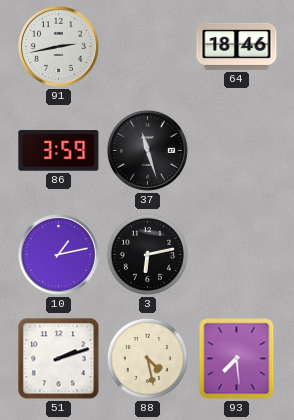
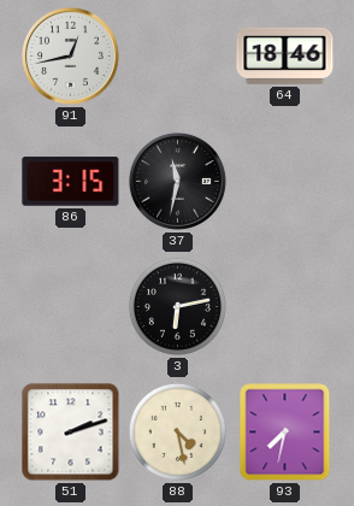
91: 2:43 -> 12:43 (70, 55)
86: 3:59 -> 3:15 (71, 182)
37: 11:27 -> 11:32 (177, 181)
10: 1:13 -> none (58, 254)
93: 7:29 -> 7:32 (285, 433)
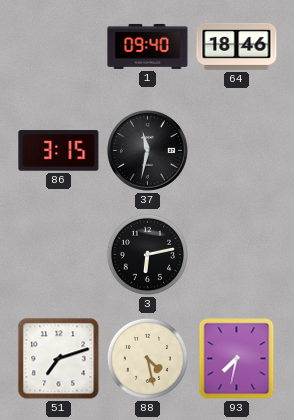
91: 12:43 -> none (70, 55)
1: none -> 09:40 (148, 46)
51: 2:12 -> 7:12 (59, 359)
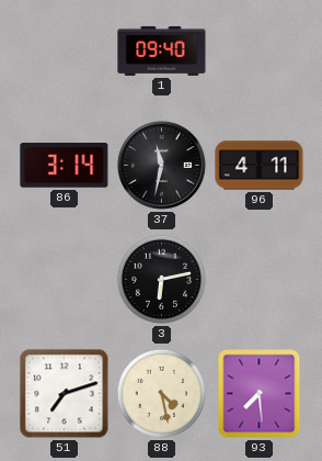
64: 18:46 -> none (237, 46)
86: 3:15 -> 3:14 (65, 166)
96: none -> 4:11 (260, 166)
93: 7:32 -> 7:29 (260, 394)
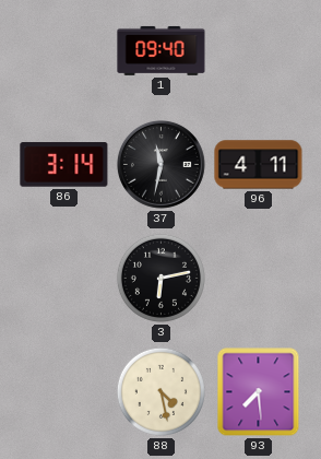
51: 7:12 -> none (65, 394)
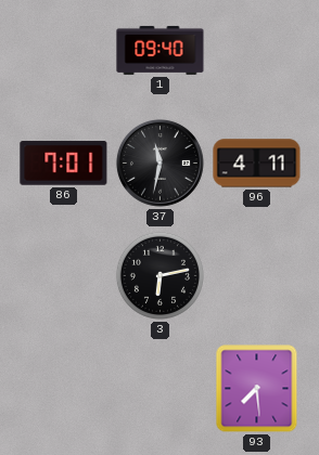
86: 3:14 -> 7:01 (64, 164)
88: 4:28 -> none (160, 391)
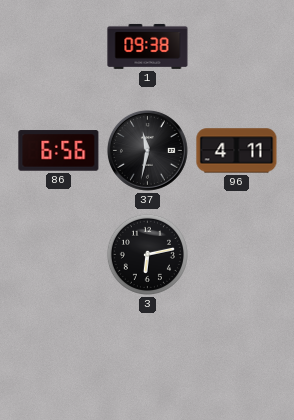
1: 09:40 -> 09:38 (148, 46)
86: 7:01 -> 6:56 (59, 151)
93: 7:29 -> none (257, 389)
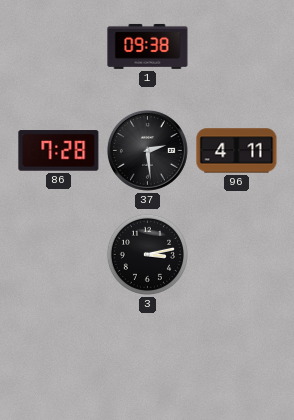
86: 6:56 -> 7:28 (59, 151)
37: 11:32 -> 2:29 (147, 150)
3: 6:13 -> 3:13 (147, 254)
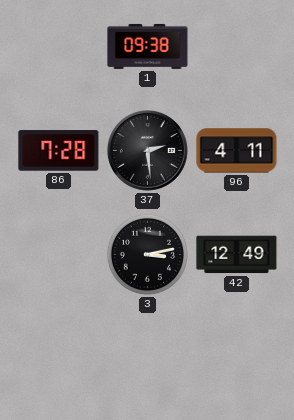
42: none -> 12:49 (237, 255)
